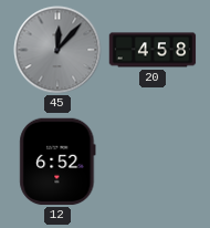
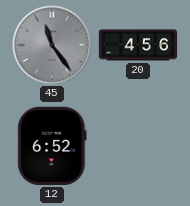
45: 12:07 -> 11:24 (52, 45)
20: 4:58 -> 4:56 (138, 45)
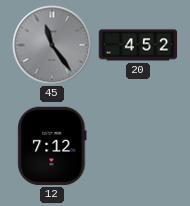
20: 4:56 -> 4:52 (138, 45)
12: 6:52 -> 7:12 (52, 146)
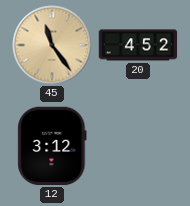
45 dial: grey -> champagne (52, 45)
12: 7:12 -> 3:12 (52, 146)
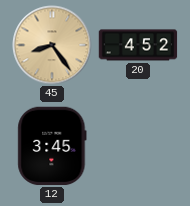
45: 11:24 -> 8:24 (52, 45)
12: 3:12 -> 3:45 (52, 146)
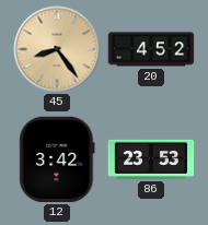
12: 3:45 -> 3:42 (57, 159)
86: none -> 23:53 (151, 159)
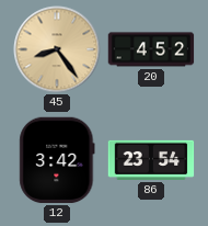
86: 23:53 -> 23:54 (151, 160)
